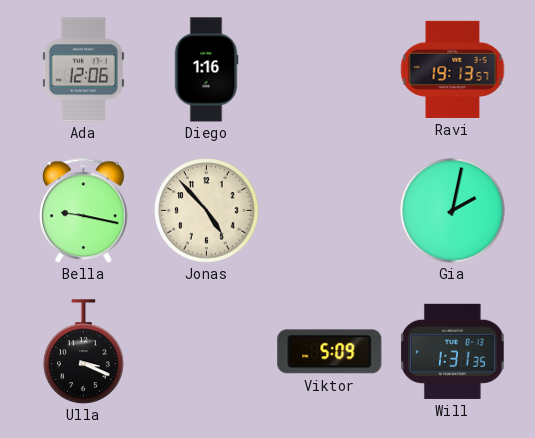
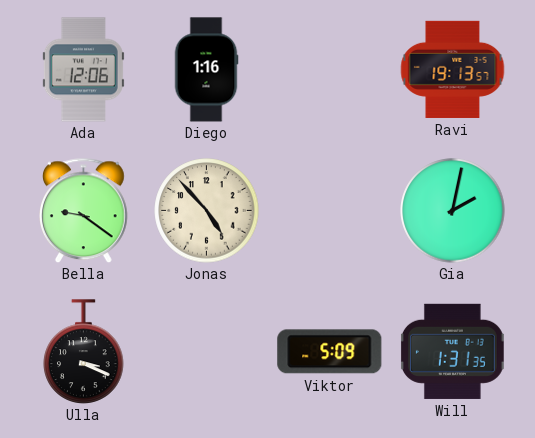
Bella: 9:17 -> 9:21 (84, 210)
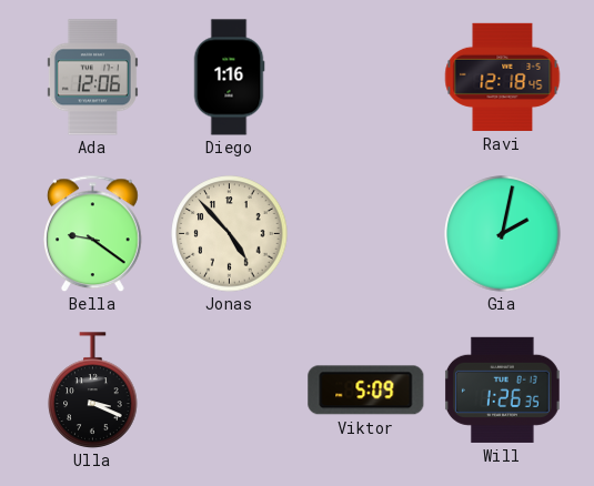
Ravi: 19:13 -> 12:18 (502, 77)
Will: 1:31 -> 1:26 (502, 389)
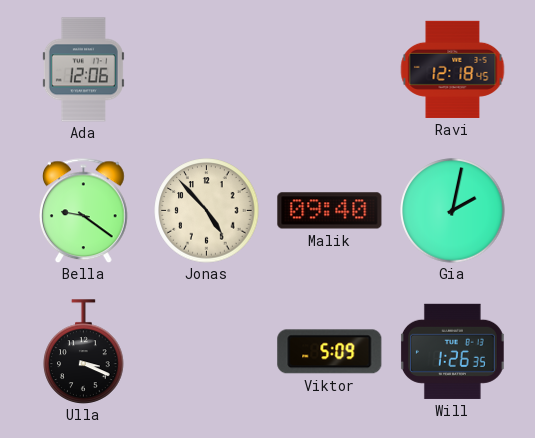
Diego: 1:16 -> none (229, 78)
Malik: none -> 09:40 (330, 211)
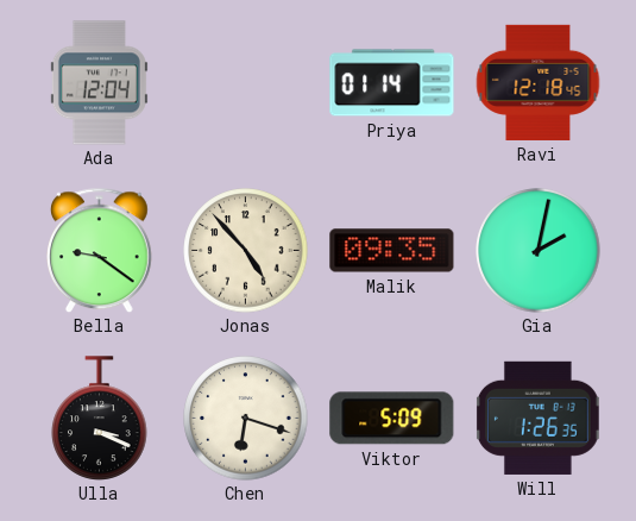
Ada: 12:06 -> 12:04 (99, 83)
Priya: none -> 01:14 (392, 83)
Malik: 09:40 -> 09:35 (392, 251)
Chen: none -> 6:18 (246, 419)
